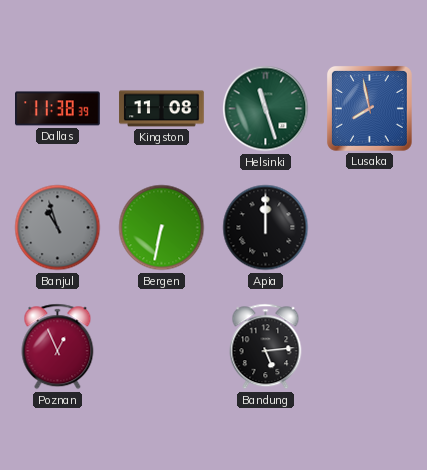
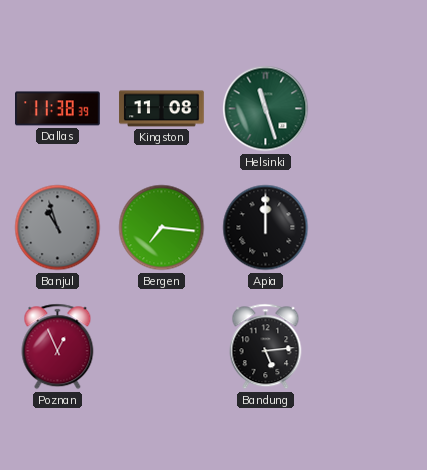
Lusaka: 7:58 -> none (369, 108)
Bergen: 6:32 -> 7:16 (162, 228)
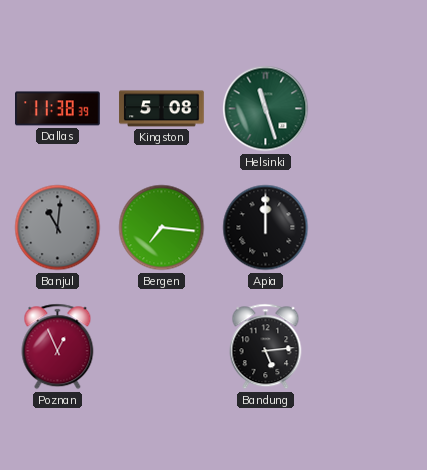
Kingston: 11:08 -> 5:08 (162, 109)
Banjul: 10:57 -> 11:01 (58, 228)
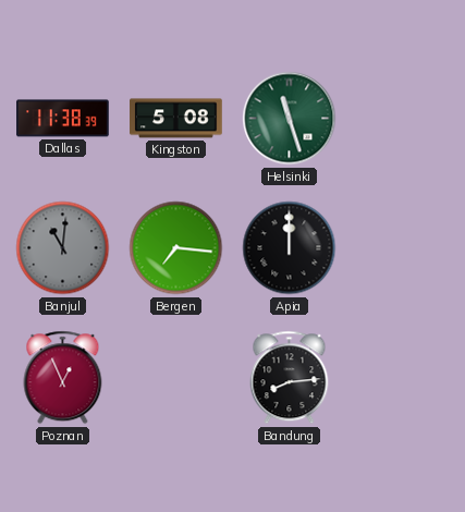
Bandung: 5:14 -> 8:14 (290, 378)
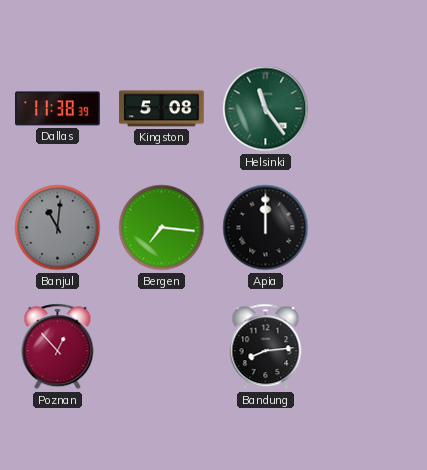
Helsinki: 11:27 -> 11:24 (266, 109)
Poznan: 12:56 -> 12:53 (58, 347)
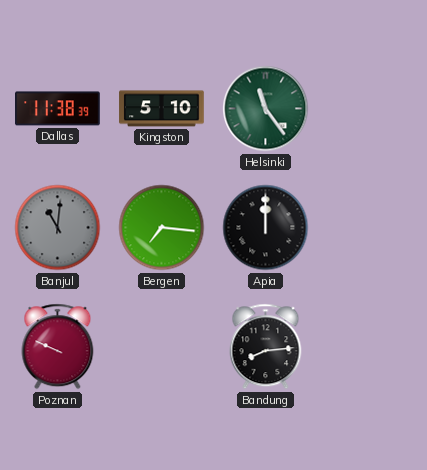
Kingston: 5:08 -> 5:10 (162, 109)
Poznan: 12:53 -> 9:49 (58, 347)
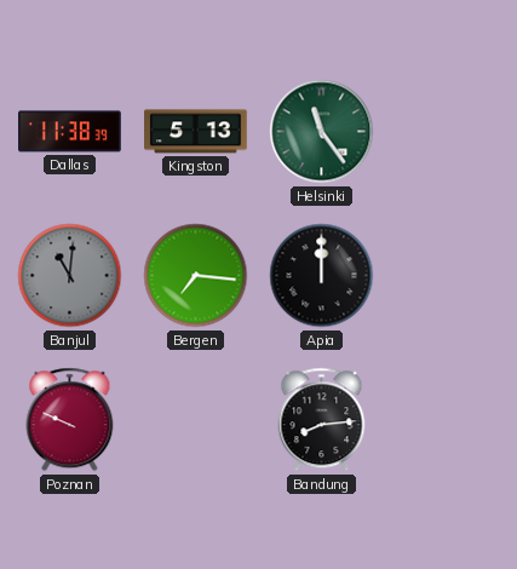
Kingston: 5:10 -> 5:13 (196, 132)
